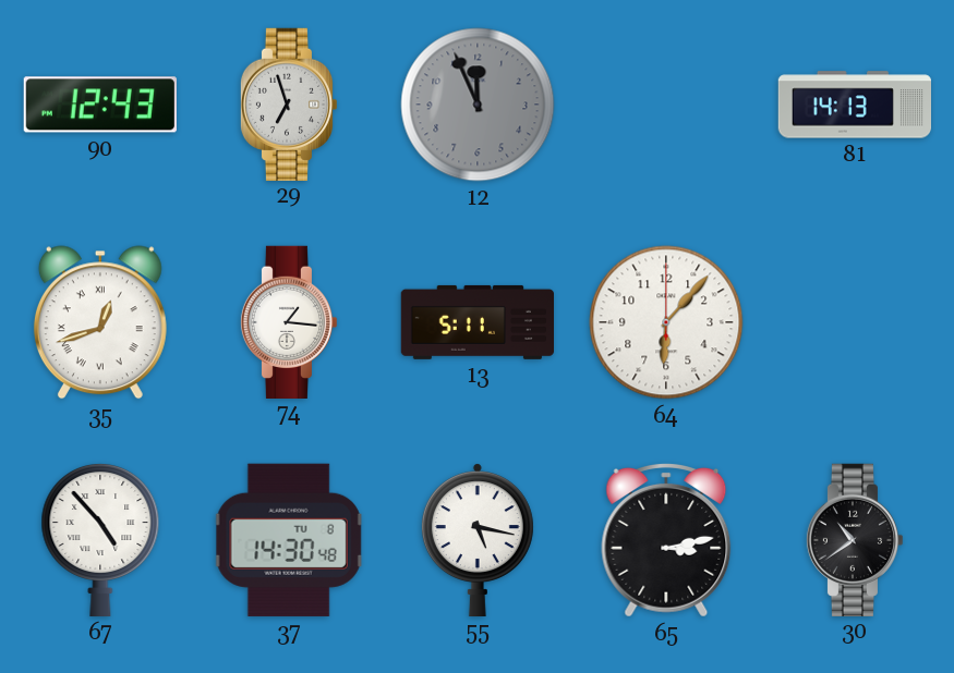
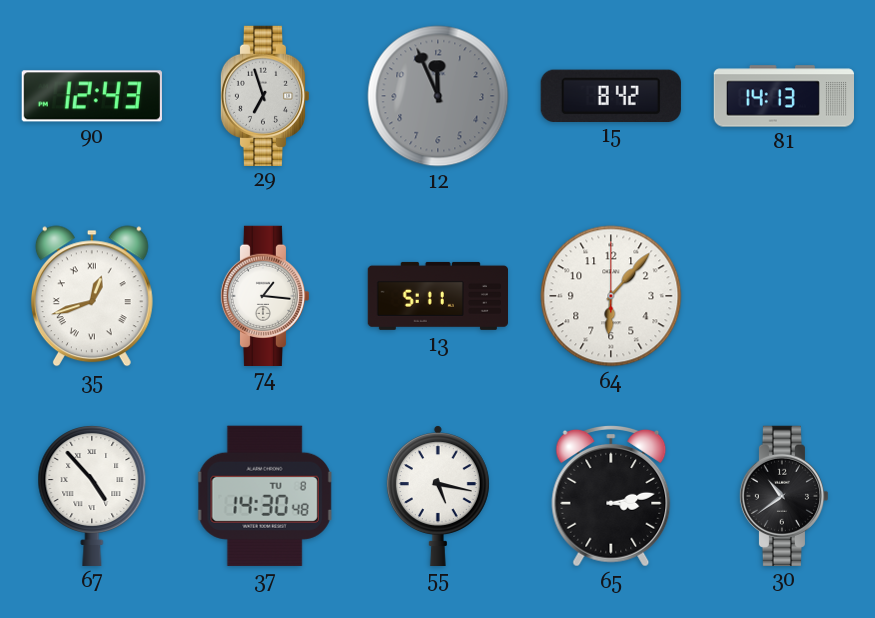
15: none -> 8:42 (611, 95)
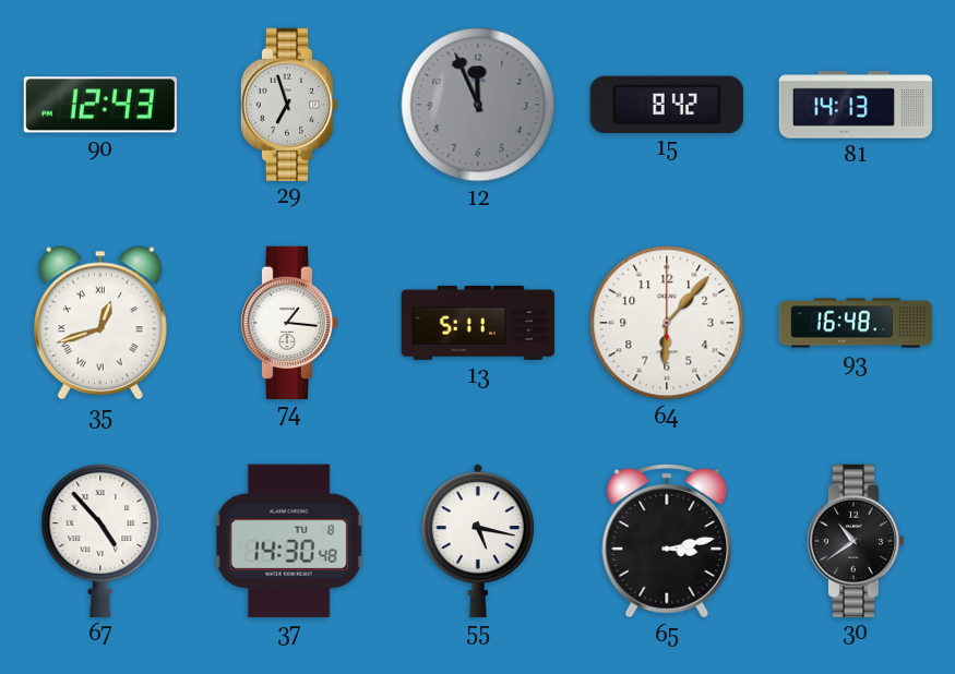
93: none -> 16:48 (856, 323)
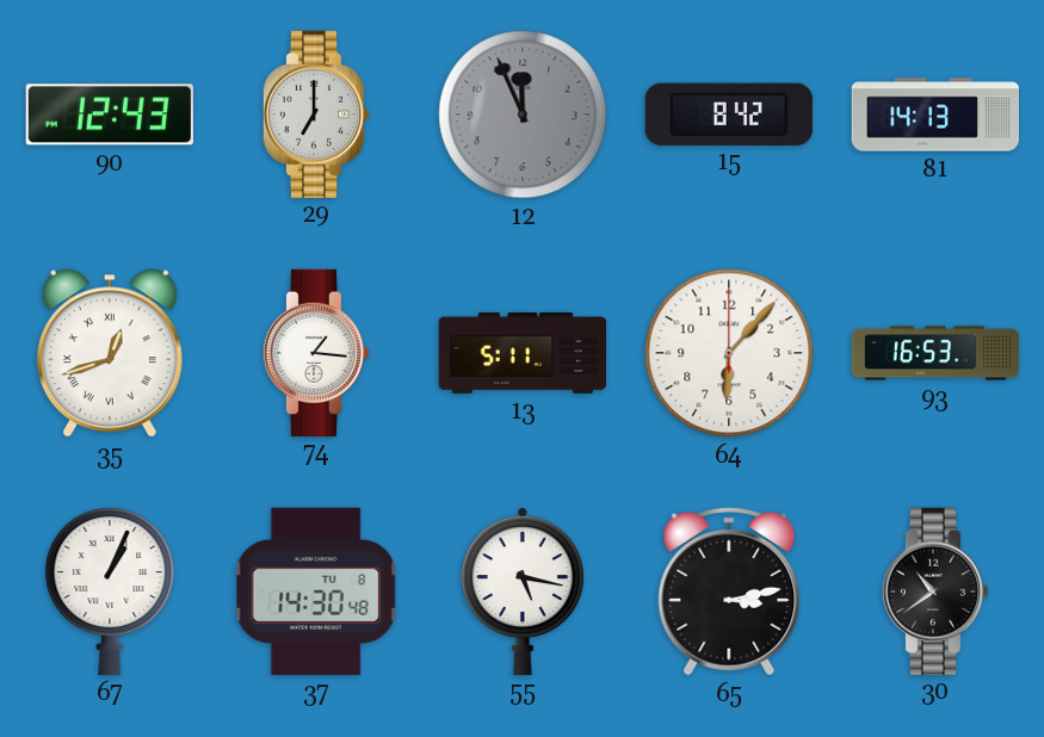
29: 6:57 -> 7:00 (316, 113)
93: 16:48 -> 16:53 (935, 353)
67: 4:53 -> 1:04 (110, 592)
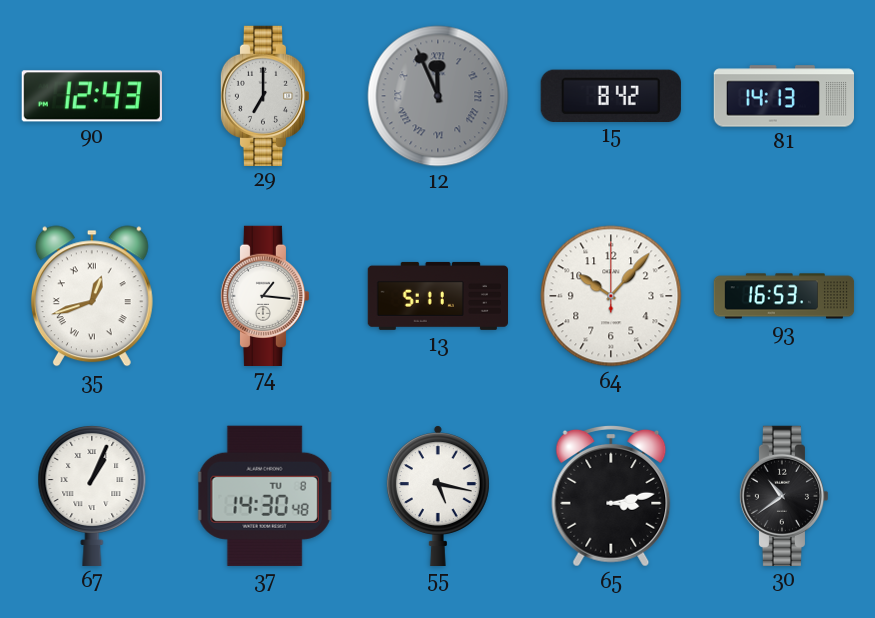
12 numerals: Arabic -> Roman (438, 96)
64: 6:07 -> 10:07 (611, 296)
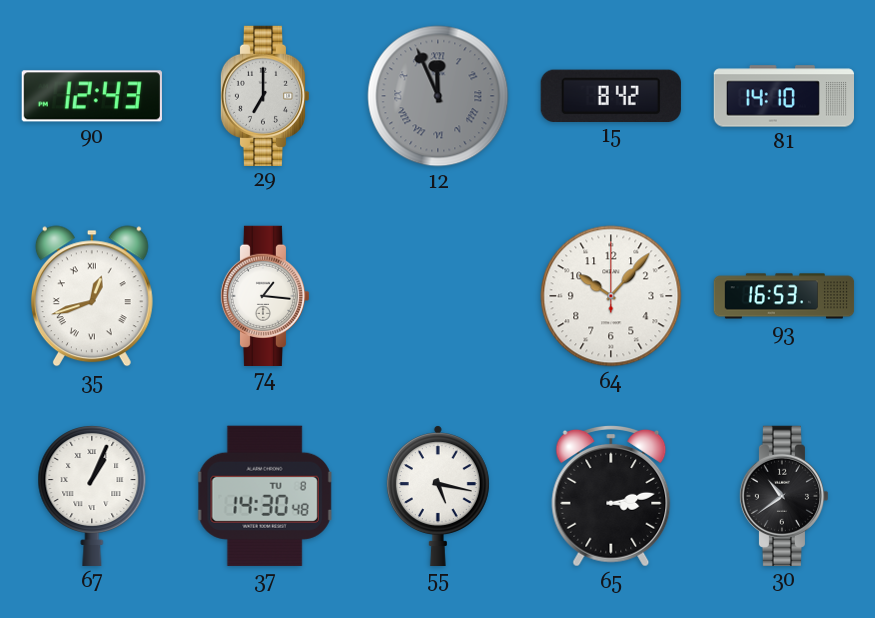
81: 14:13 -> 14:10 (783, 96)
13: 5:11 -> none (437, 296)
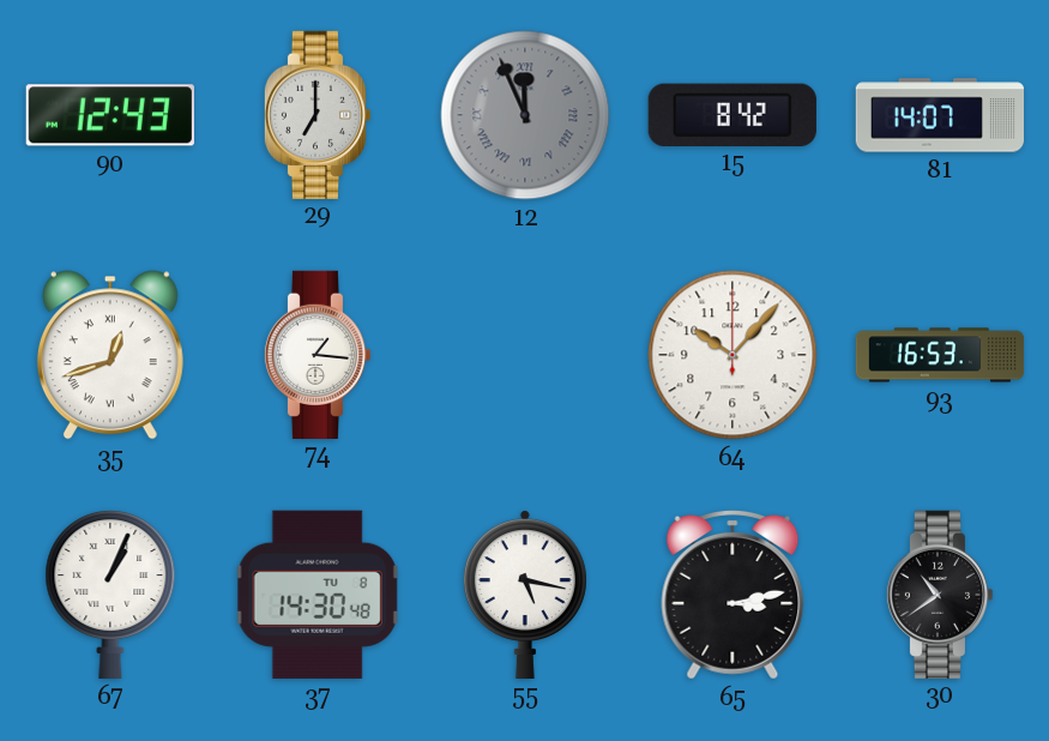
81: 14:10 -> 14:07 (939, 115)
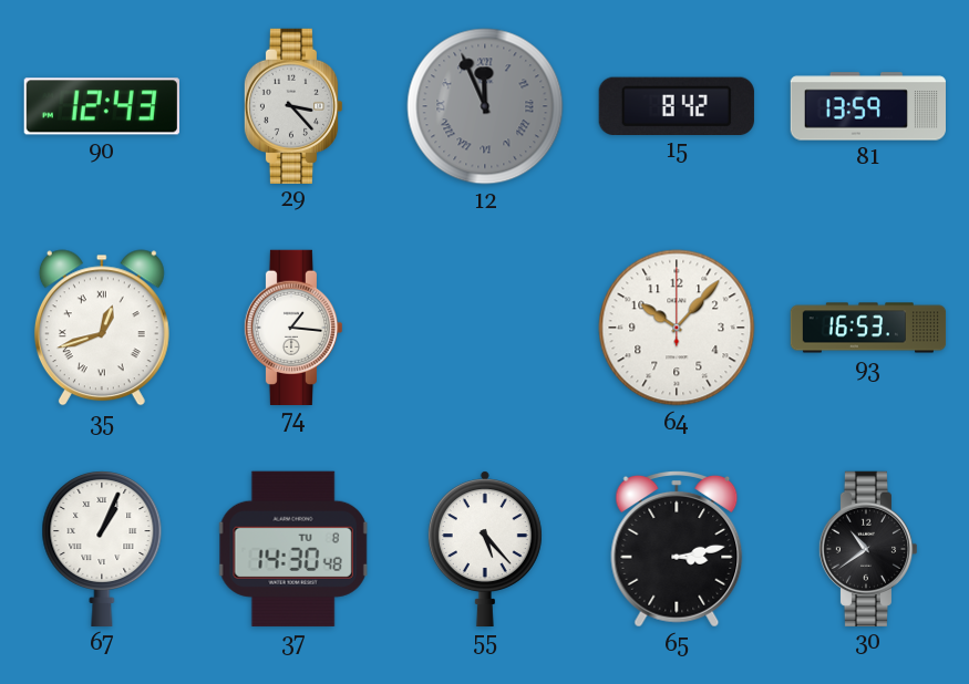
29: 7:00 -> 3:23 (293, 105)
81: 14:07 -> 13:59 (867, 106)
55: 5:17 -> 5:23 (485, 548)
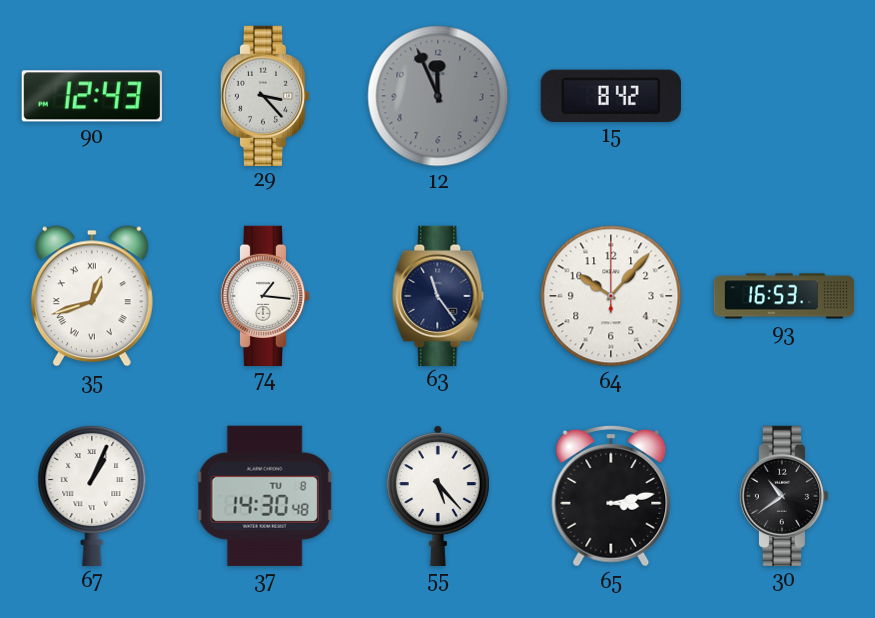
12 numerals: Roman -> Arabic (438, 96)
81: 13:59 -> none (867, 106)
63: none -> 11:24 (438, 295)
